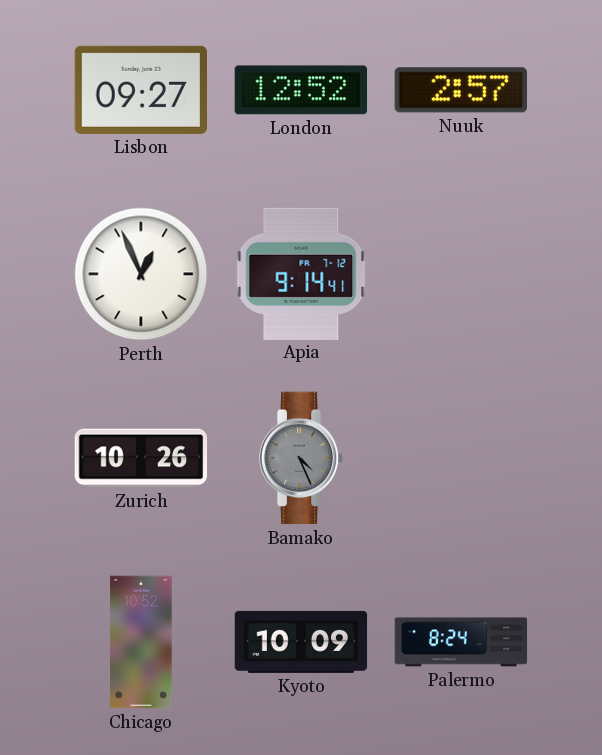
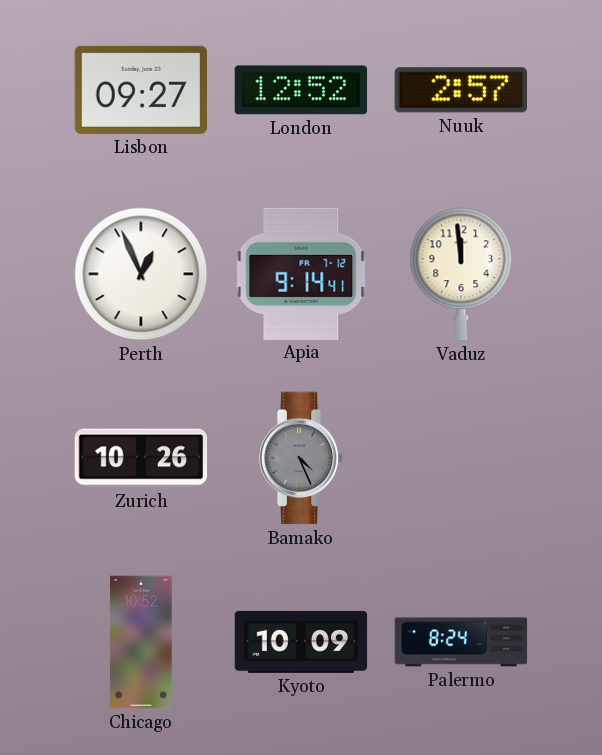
Vaduz: none -> 11:59 (461, 274)
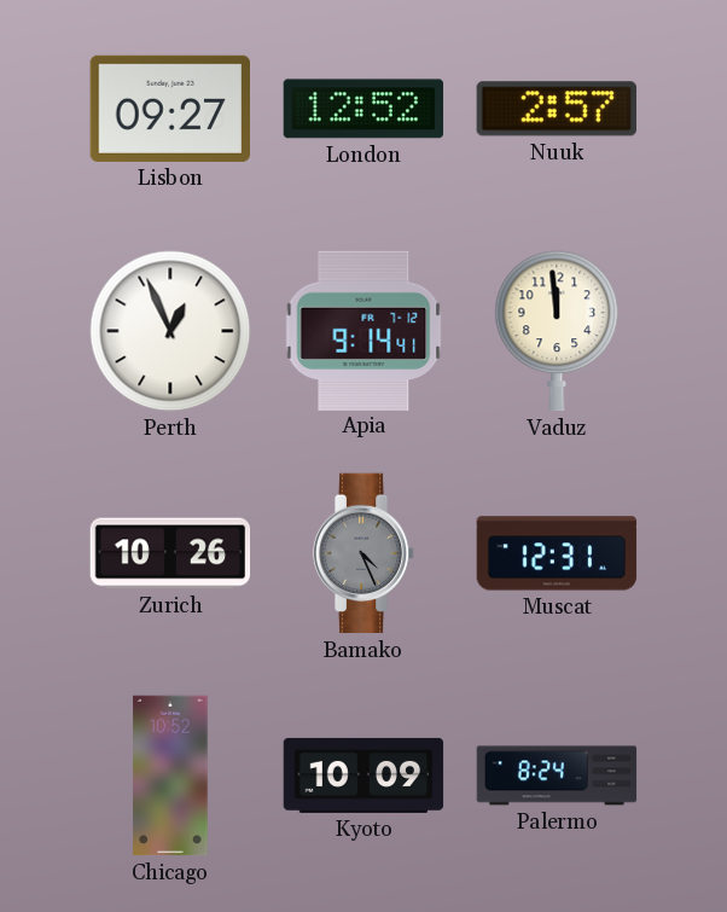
Muscat: none -> 12:31 (557, 553)
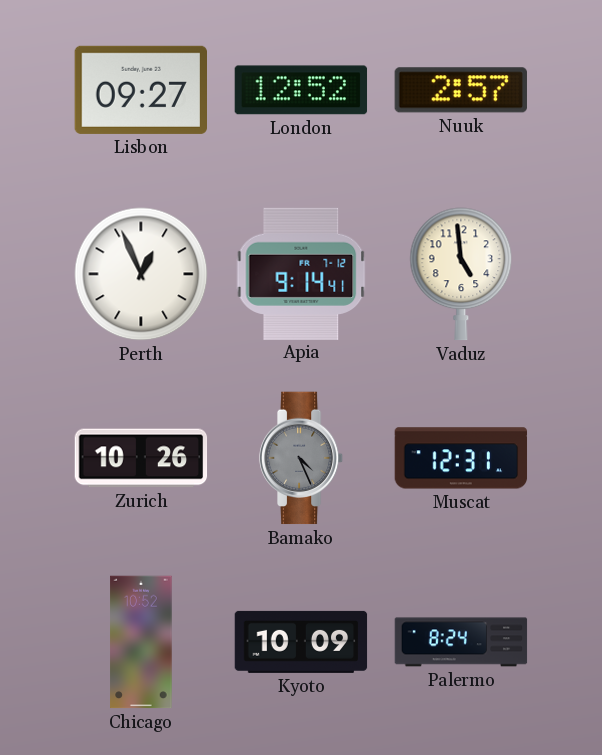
Vaduz: 11:59 -> 4:59 (461, 274)
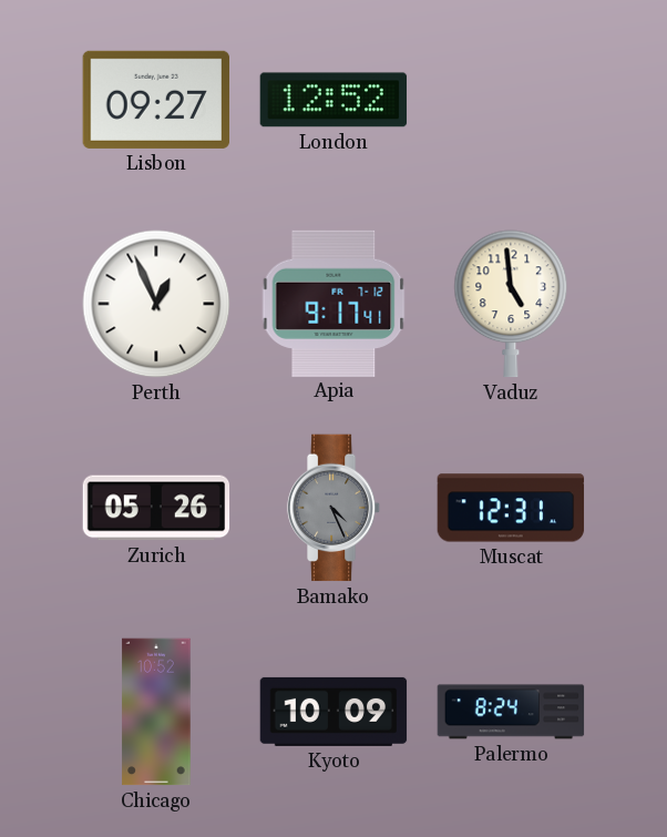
Nuuk: 2:57 -> none (461, 90)
Apia: 9:14 -> 9:17 (334, 303)
Zurich: 10:26 -> 05:26 (156, 508)
